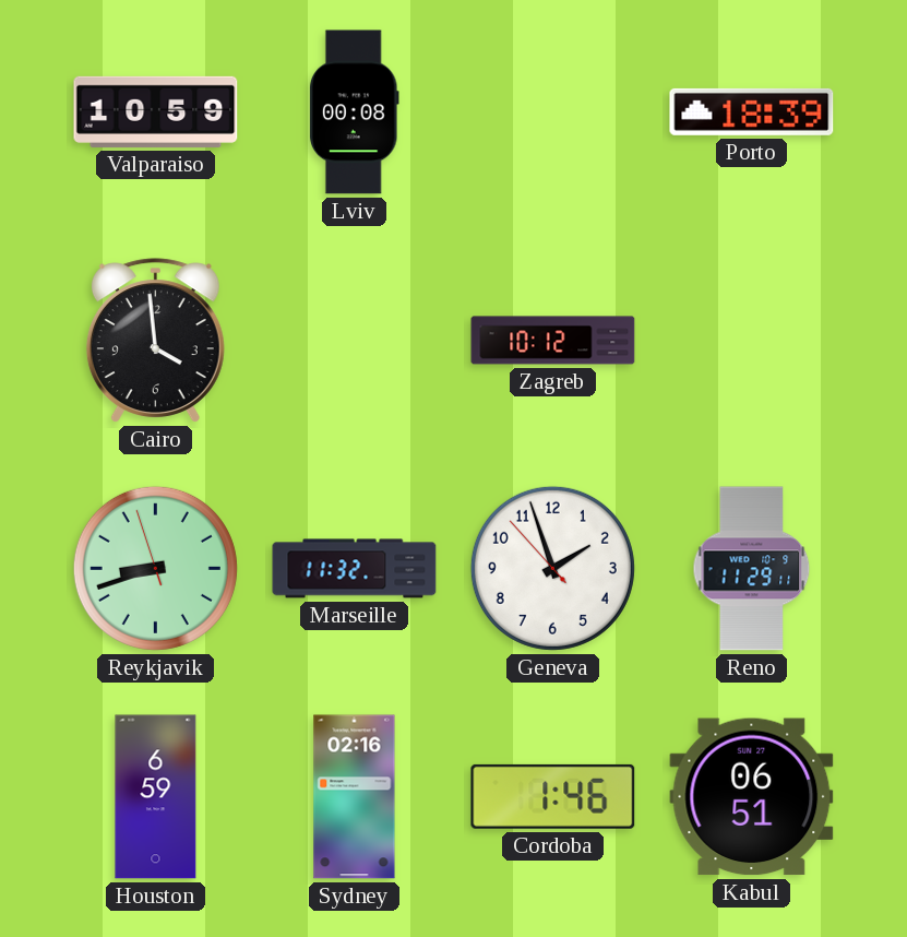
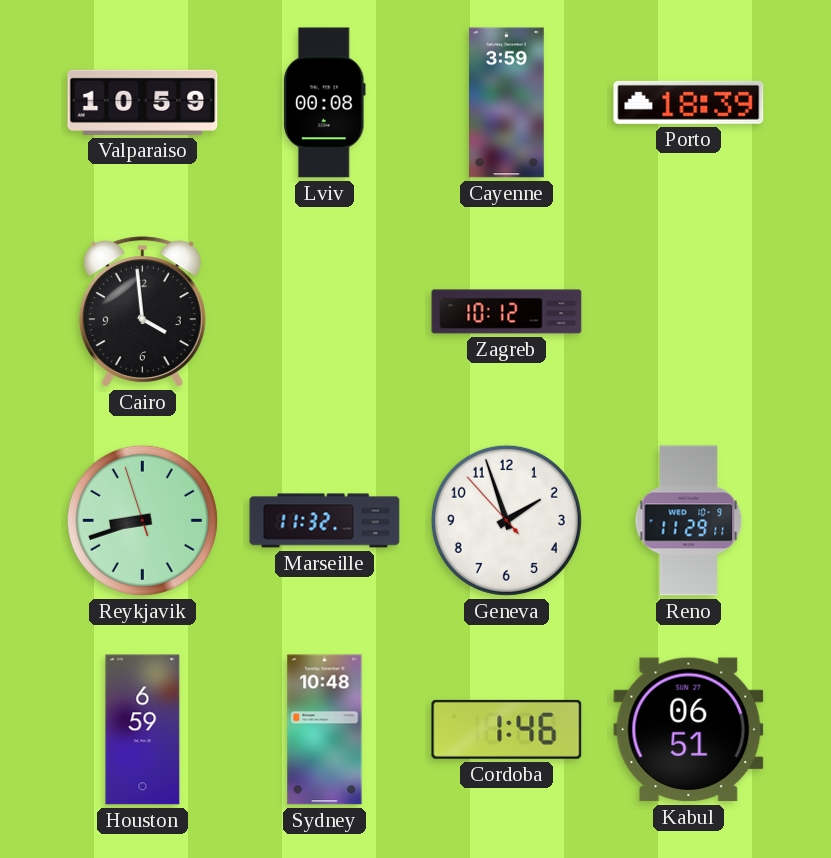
Cayenne: none -> 3:59 (507, 103)
Sydney: 02:16 -> 10:48 (325, 730)
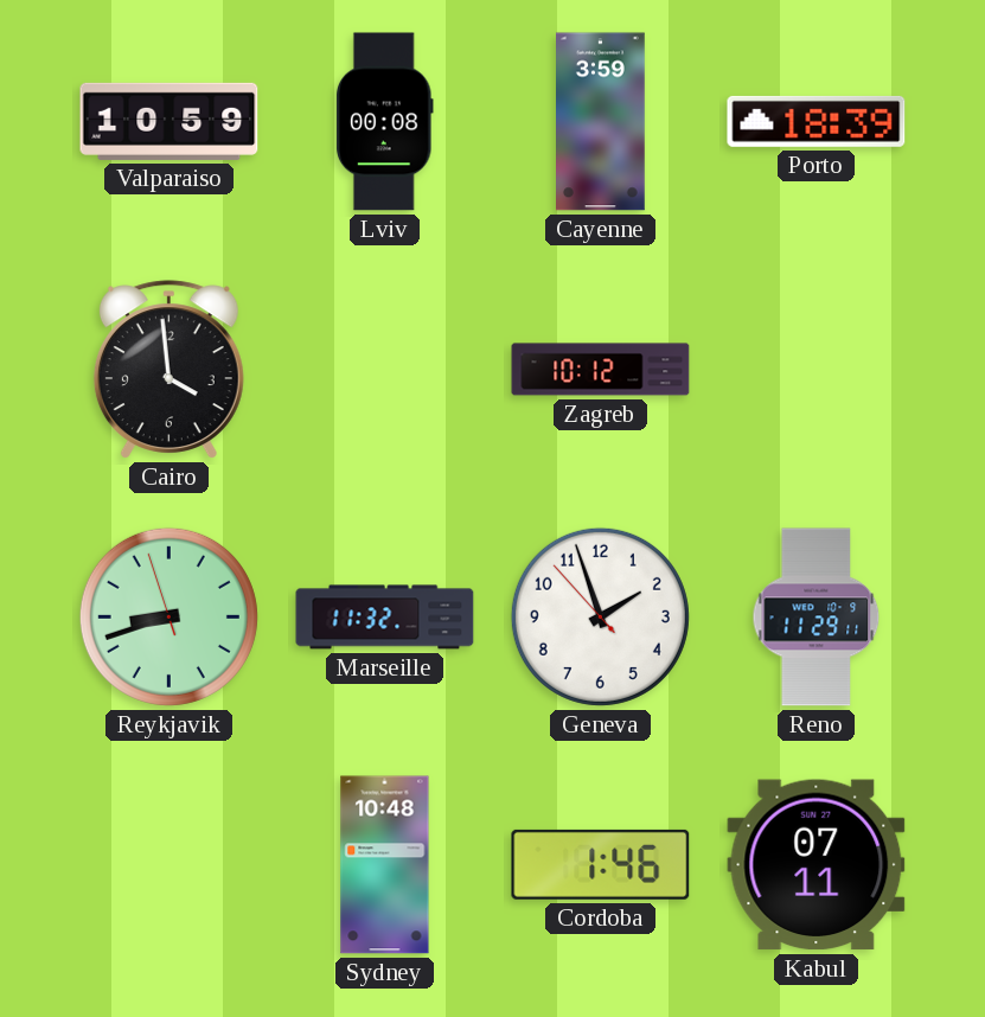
Houston: 6:59 -> none (143, 730)
Kabul: 06:51 -> 07:11 (817, 865)
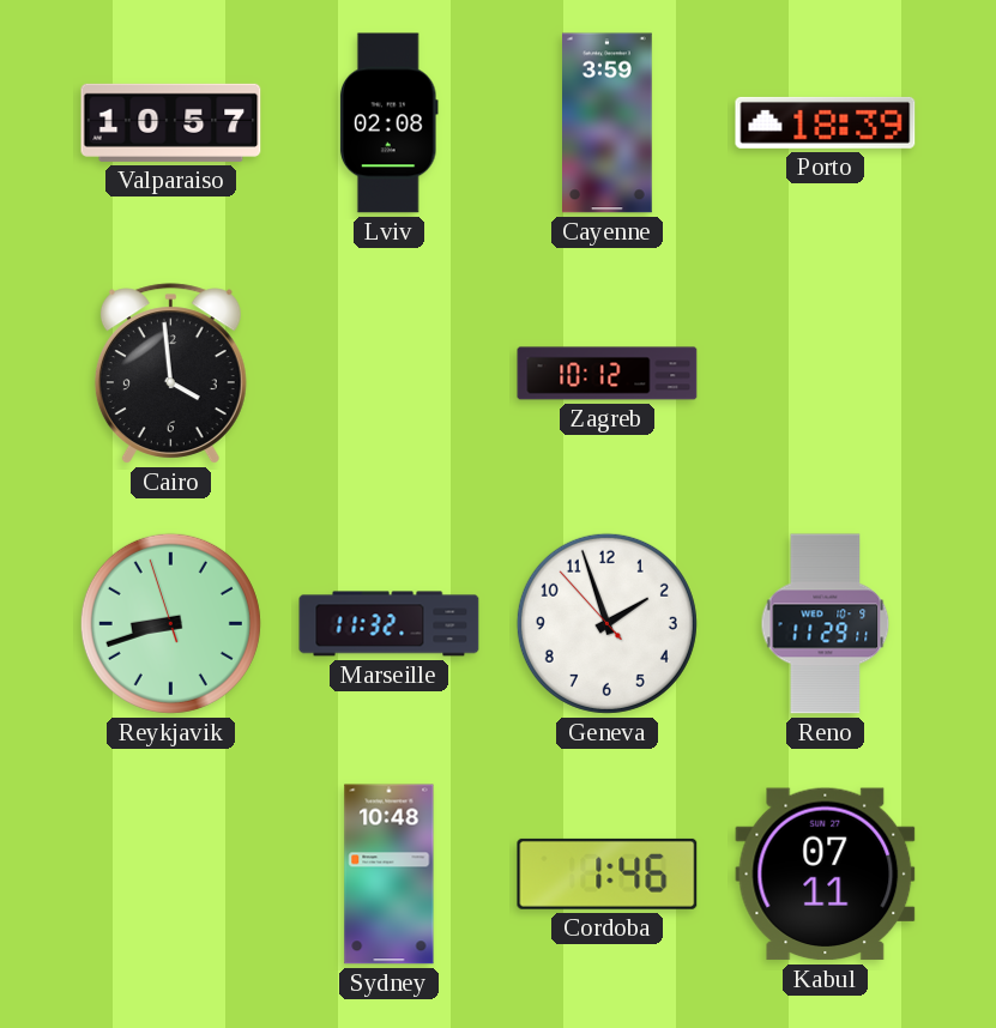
Valparaiso: 10:59 -> 10:57 (171, 122)
Lviv: 00:08 -> 02:08 (388, 123)
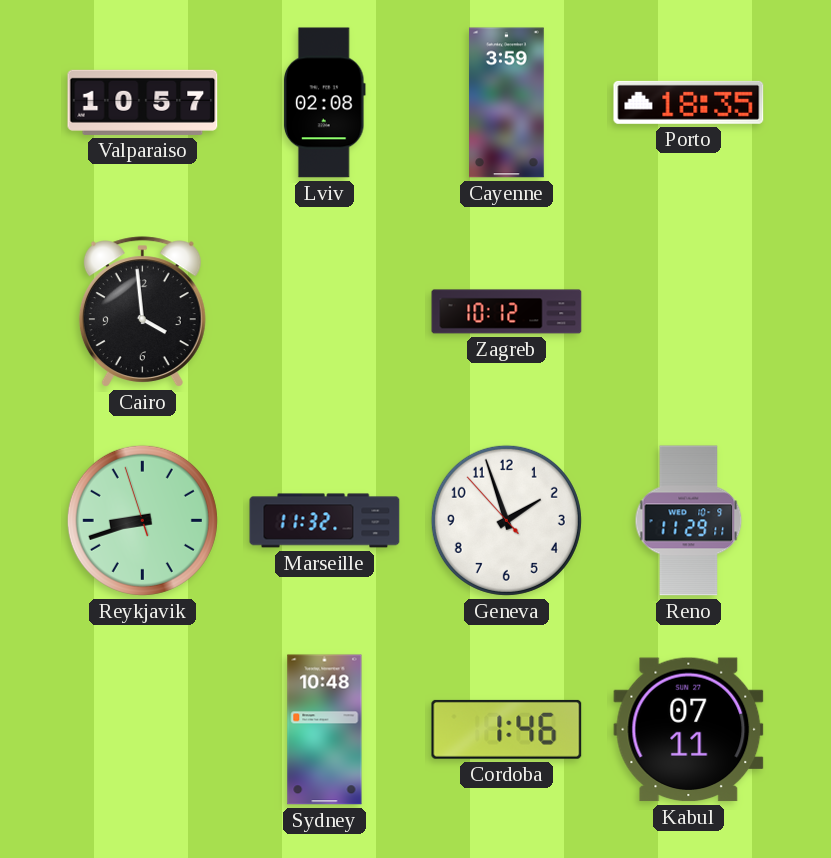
Porto: 18:39 -> 18:35 (689, 102)
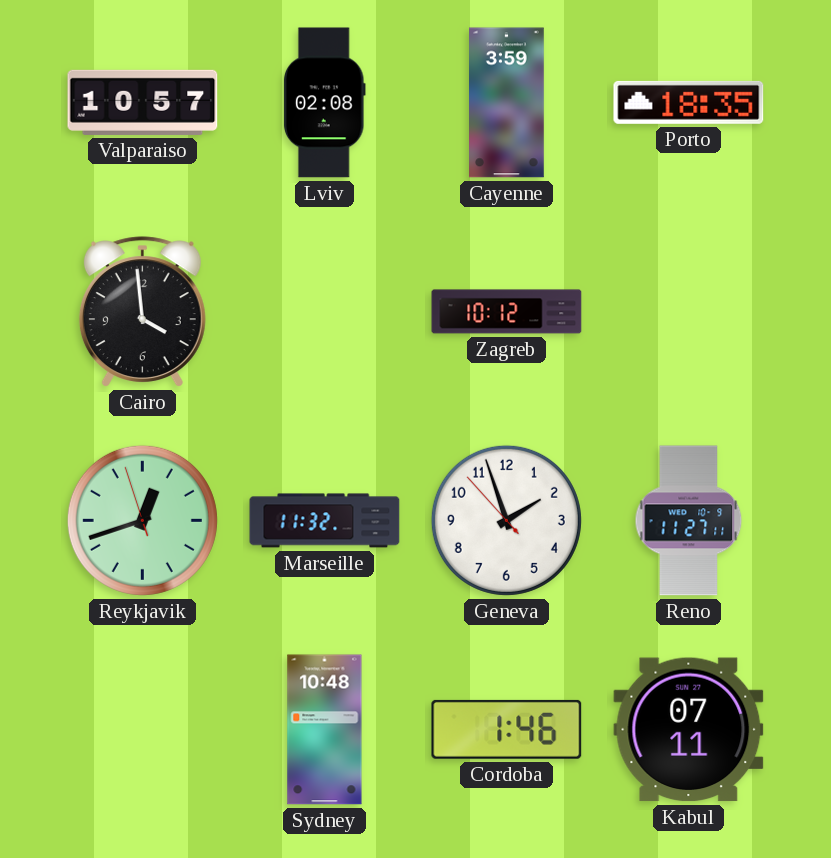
Reykjavik: 8:41 -> 12:41 (142, 520)
Reno: 11:29 -> 11:27 (689, 521)
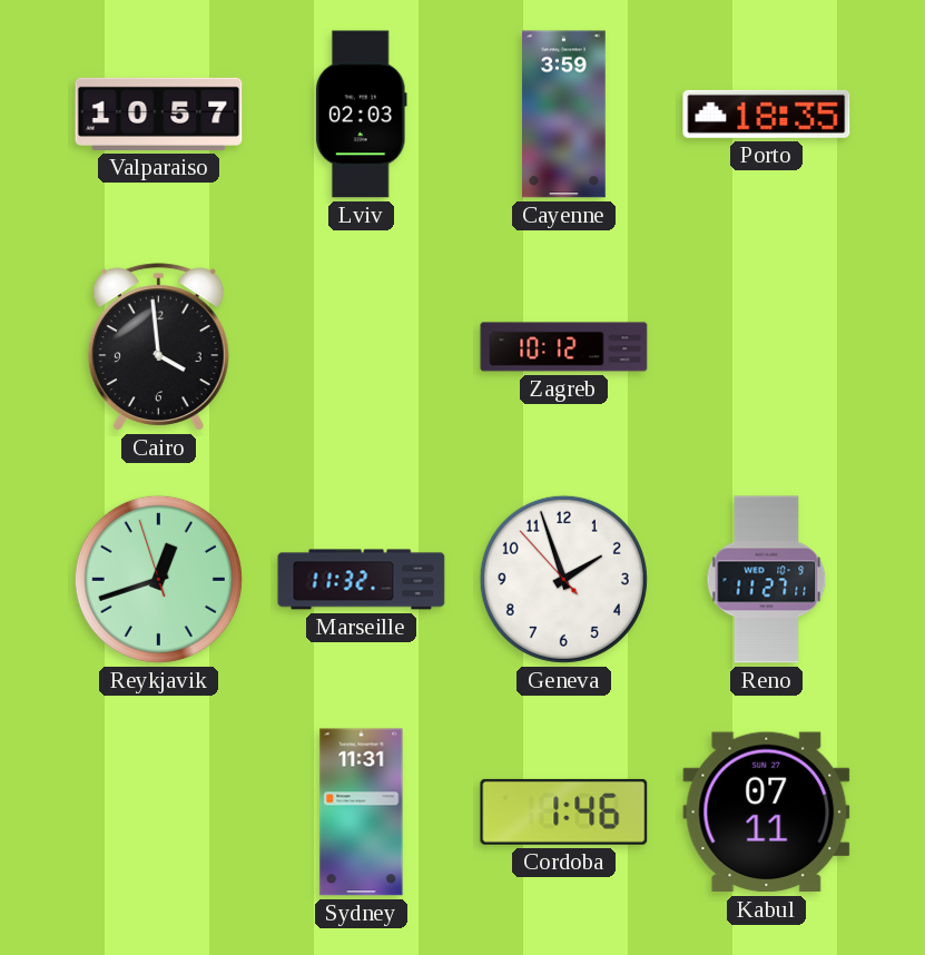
Lviv: 02:08 -> 02:03 (361, 115)
Sydney: 10:48 -> 11:31 (362, 813)
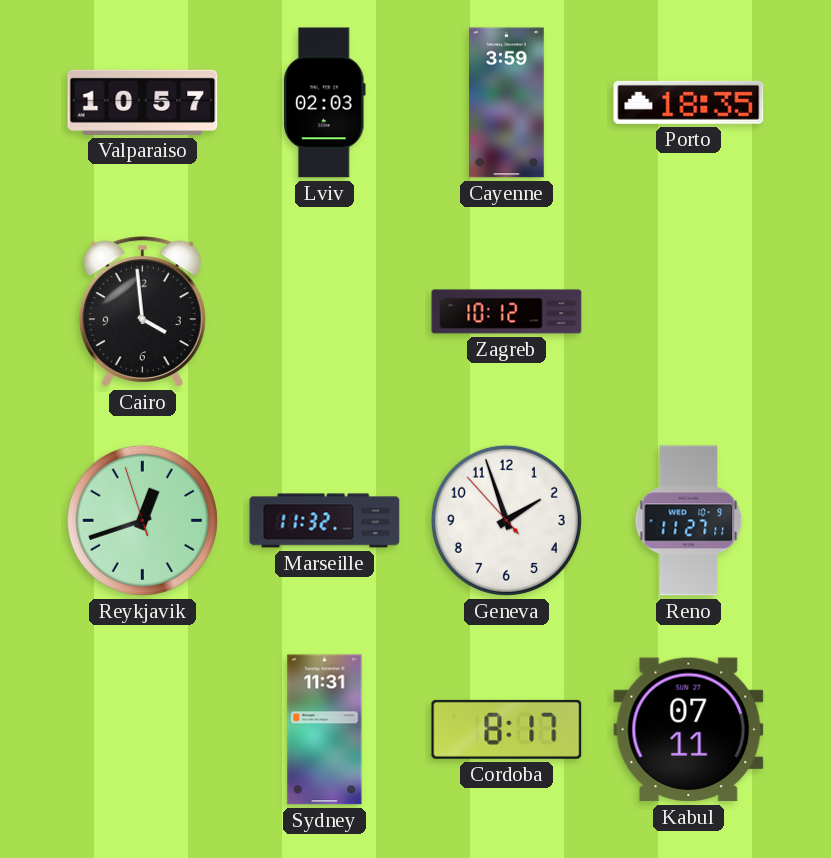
Cordoba: 1:46 -> 8:17 (507, 729)
